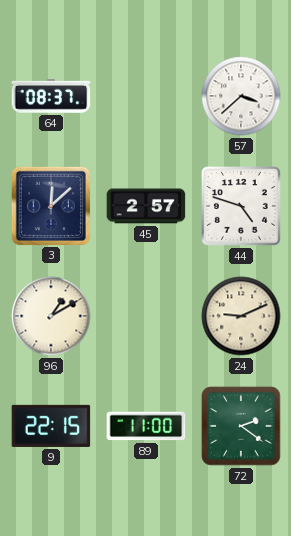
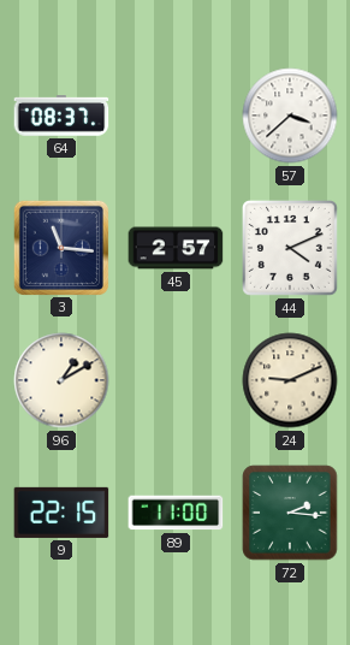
3: 12:08 -> 11:16 (60, 247)
44: 4:48 -> 4:11 (291, 249)
72: 2:21 -> 2:16 (290, 513)
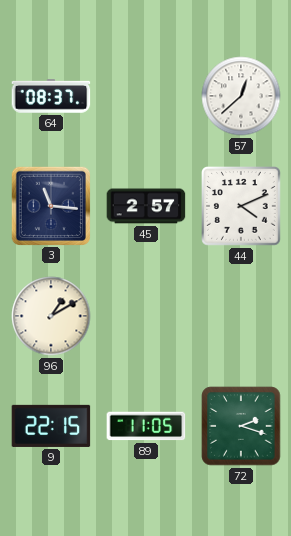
57: 3:38 -> 12:38 (241, 96)
24: 9:11 -> none (290, 380)
89: 11:00 -> 11:05 (146, 426)
72: 2:16 -> 2:18 (241, 426)
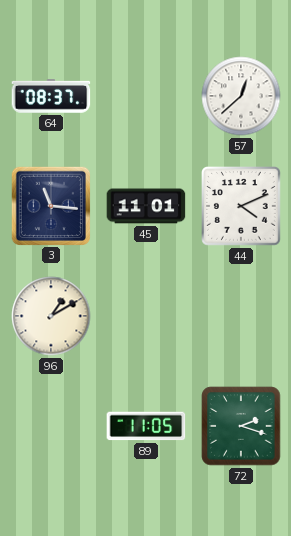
45: 2:57 -> 11:01 (146, 206)
9: 22:15 -> none (51, 426)
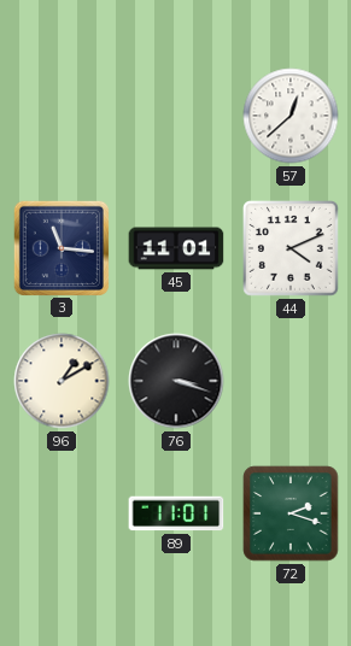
64: 08:37 -> none (51, 96)
76: none -> 3:18 (176, 381)
89: 11:05 -> 11:01 (176, 513)
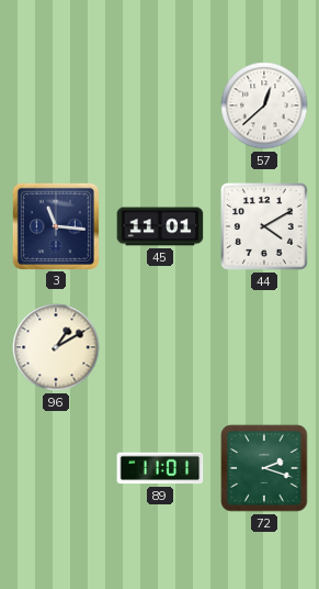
44: 4:11 -> 4:10 (265, 227)
76: 3:18 -> none (176, 381)
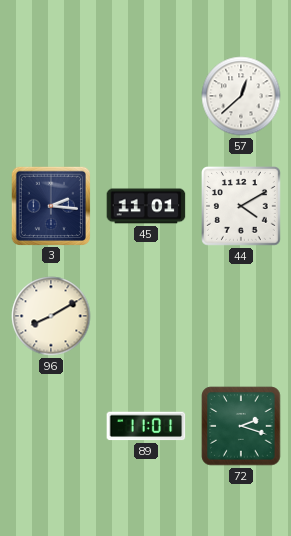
3: 11:16 -> 2:16 (50, 205)
96: 1:10 -> 8:10 (51, 316)
